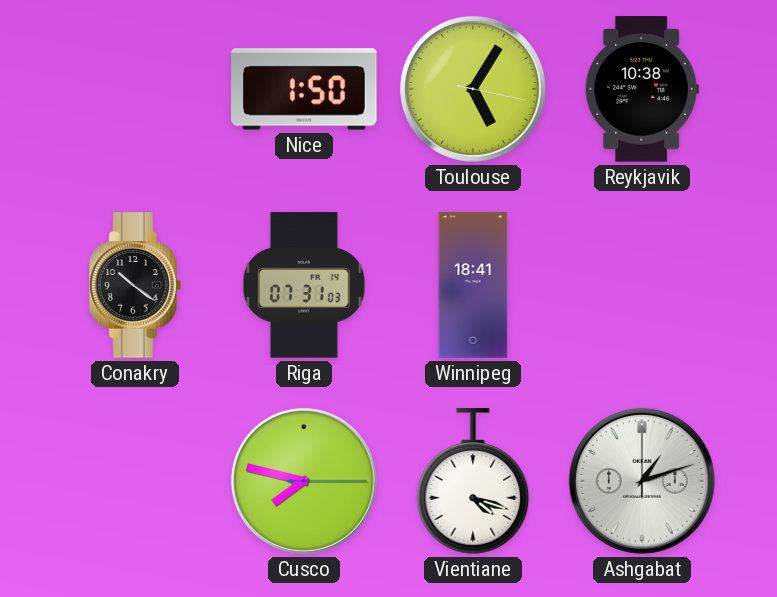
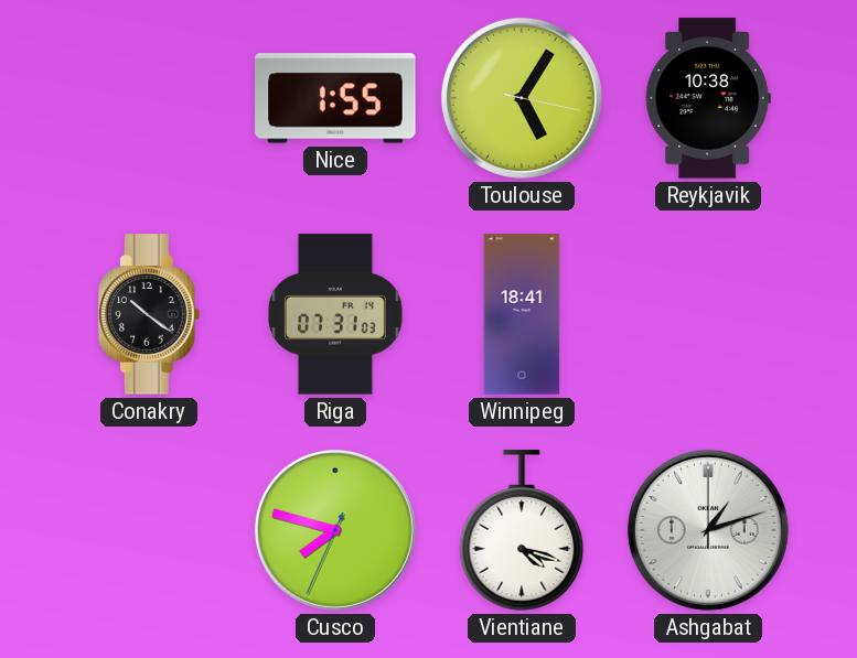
Nice: 1:50 -> 1:55 (335, 98)
Cusco: 7:47:15 -> 7:47:34 (335, 530)
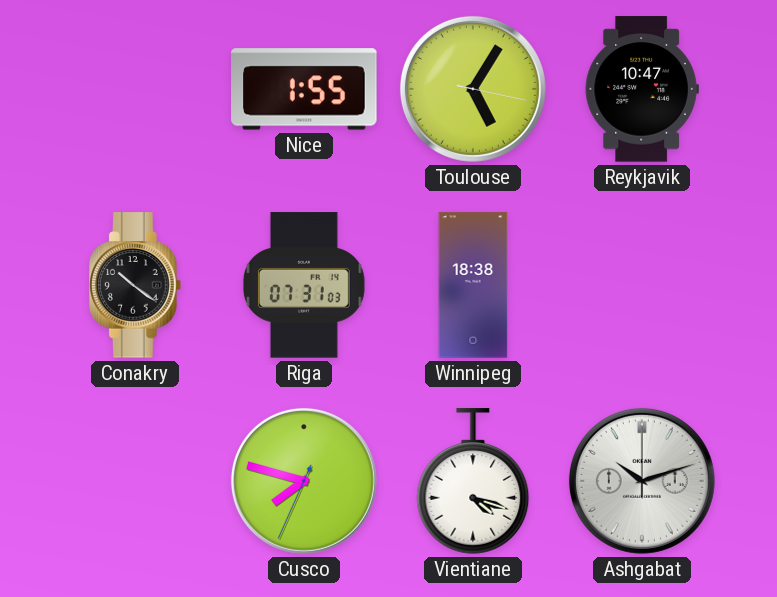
Reykjavik: 10:38 -> 10:47 (642, 89)
Winnipeg: 18:41 -> 18:38 (473, 285)
Ashgabat: 1:12 -> 10:12 (642, 481)
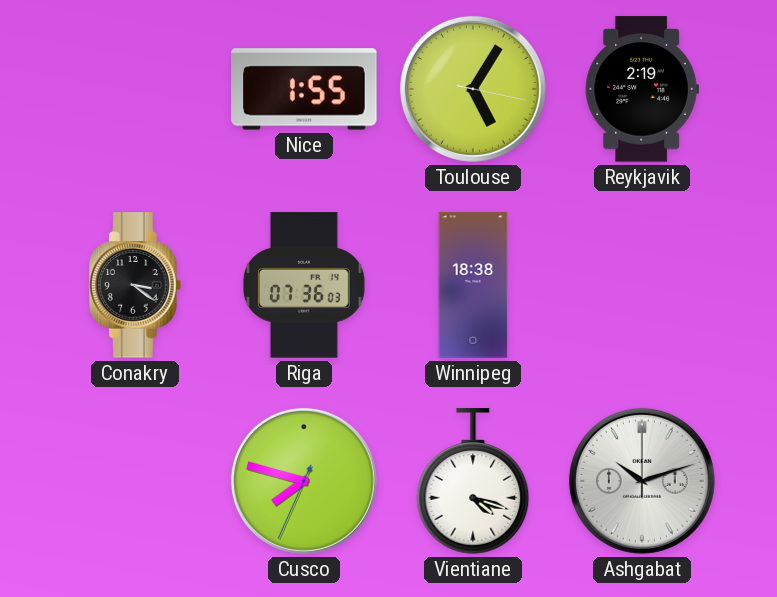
Reykjavik: 10:47 -> 2:19 (642, 89)
Conakry: 10:21 -> 3:21 (136, 285)
Riga: 07:31 -> 07:36 (304, 285)
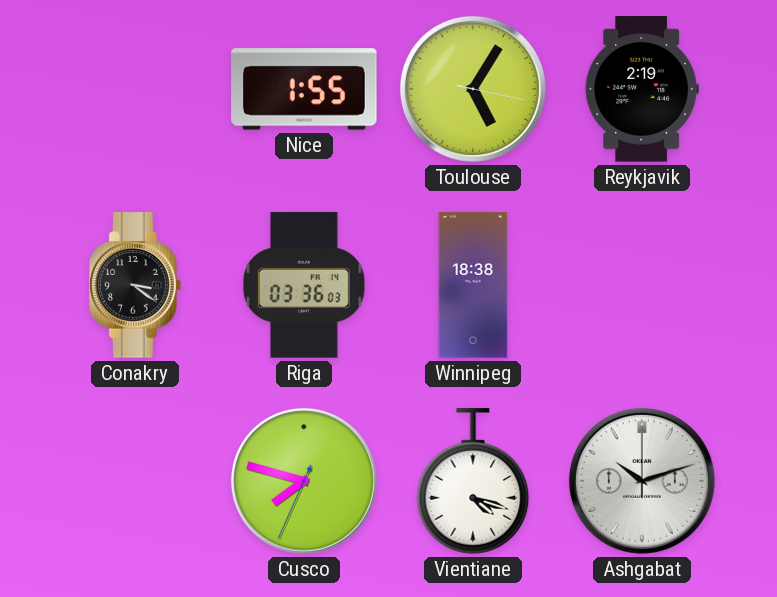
Riga: 07:36 -> 03:36 (304, 285)
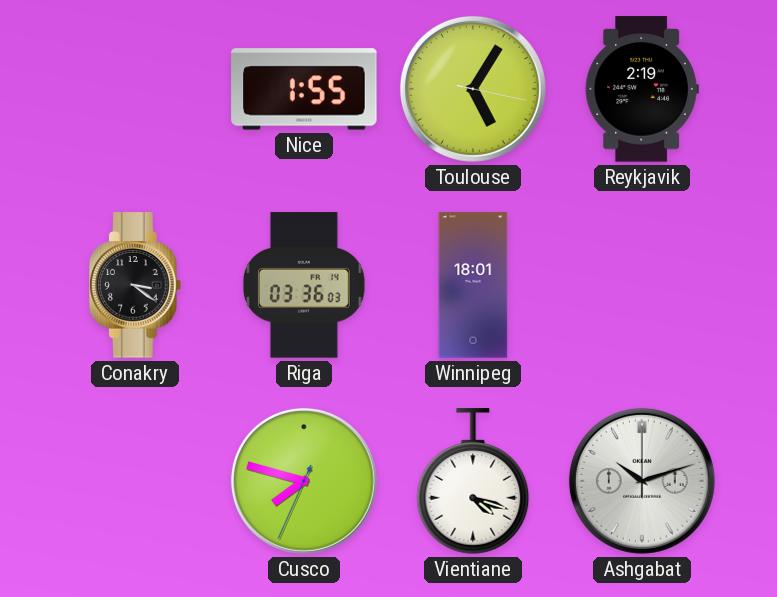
Winnipeg: 18:38 -> 18:01 (473, 285)
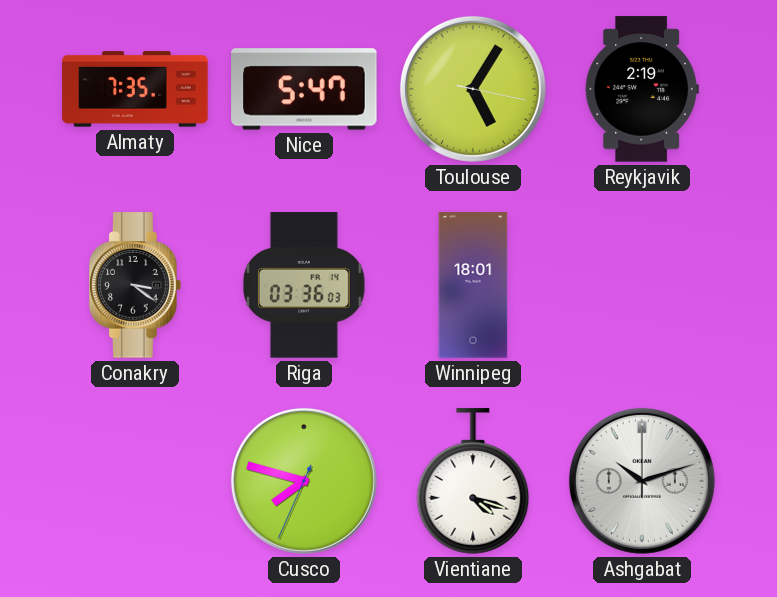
Almaty: none -> 7:35 (135, 89)
Nice: 1:55 -> 5:47 (304, 89)
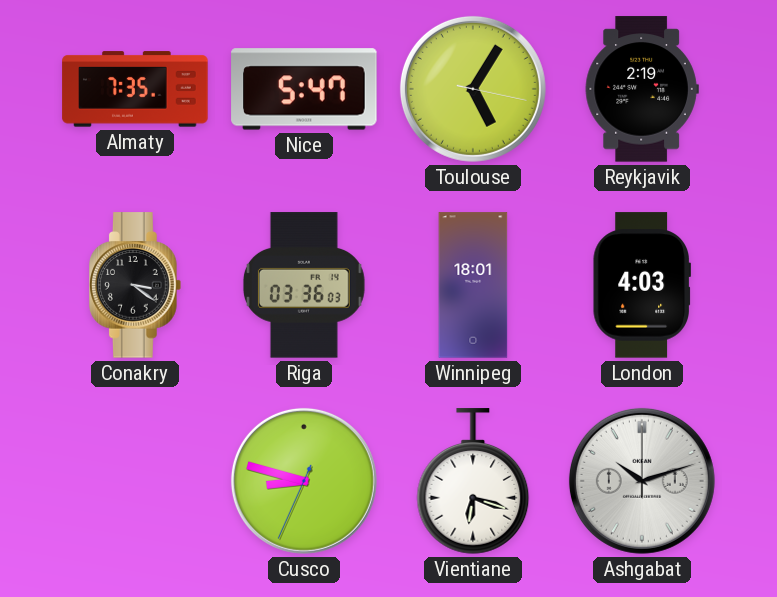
London: none -> 4:03 (642, 285)
Cusco: 7:47 -> 8:47 (304, 481)
Vientiane: 4:18 -> 6:18 (473, 481)
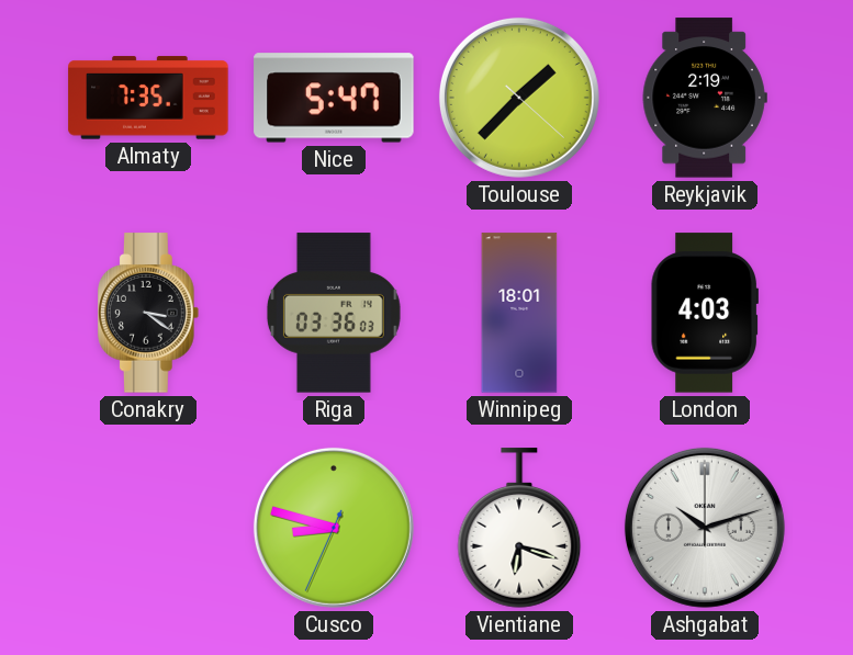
Toulouse: 5:05 -> 1:37 (519, 98)
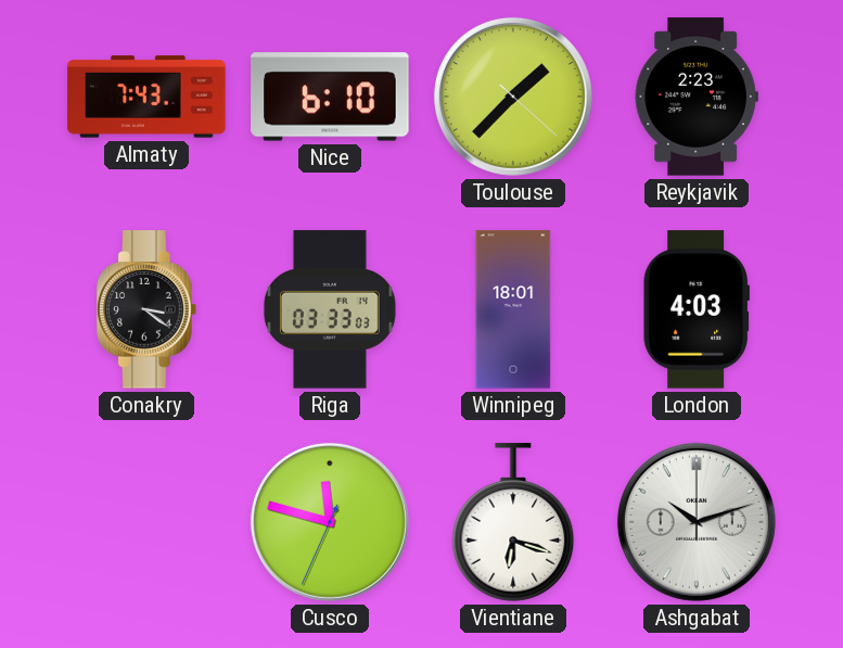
Almaty: 7:35 -> 7:43 (146, 97)
Nice: 5:47 -> 6:10 (330, 97)
Reykjavik: 2:19 -> 2:23 (697, 97)
Riga: 03:36 -> 03:33 (330, 309)
Cusco: 8:47 -> 11:47 (330, 522)
